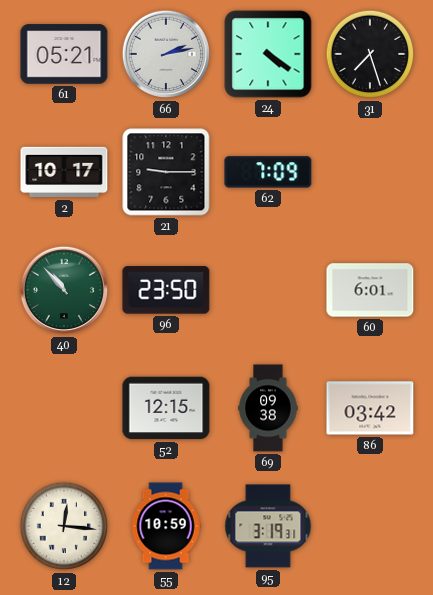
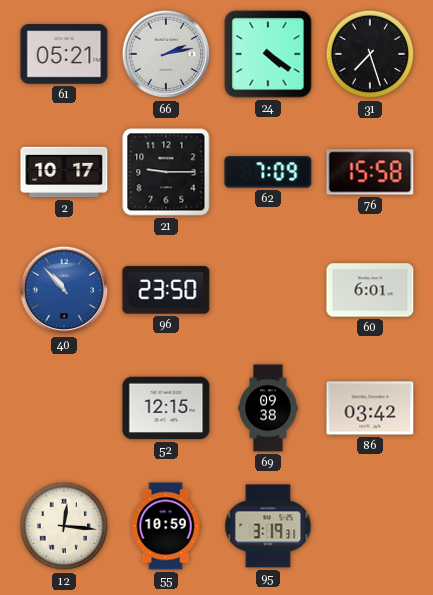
76: none -> 15:58 (370, 172)
40 dial: green -> blue (64, 290)
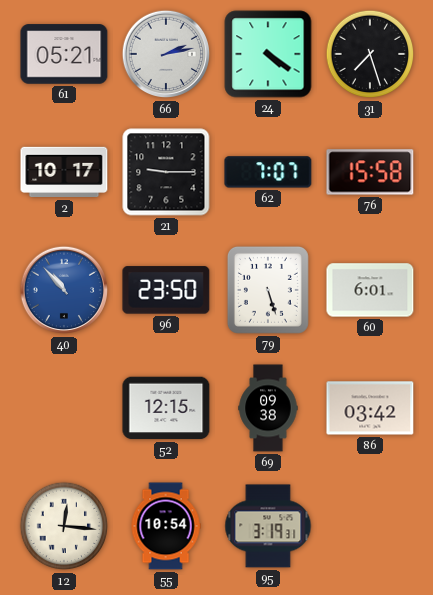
62: 7:09 -> 7:07 (268, 172)
79: none -> 5:27 (268, 290)
55: 10:59 -> 10:54 (166, 526)
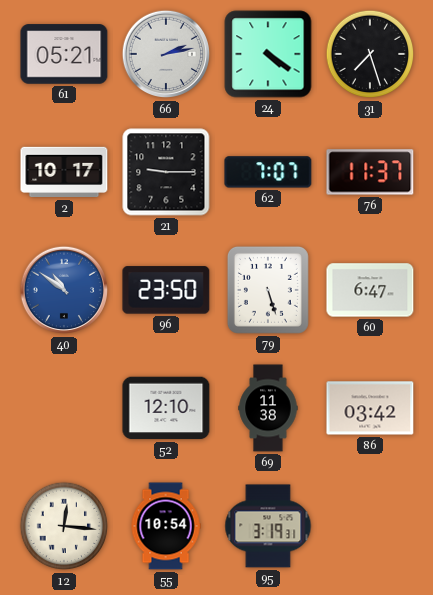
76: 15:58 -> 11:37 (370, 172)
40: 10:53 -> 10:51 (64, 290)
60: 6:01 -> 6:47 (370, 290)
52: 12:15 -> 12:10 (166, 408)
69: 09:38 -> 11:38 (268, 408)
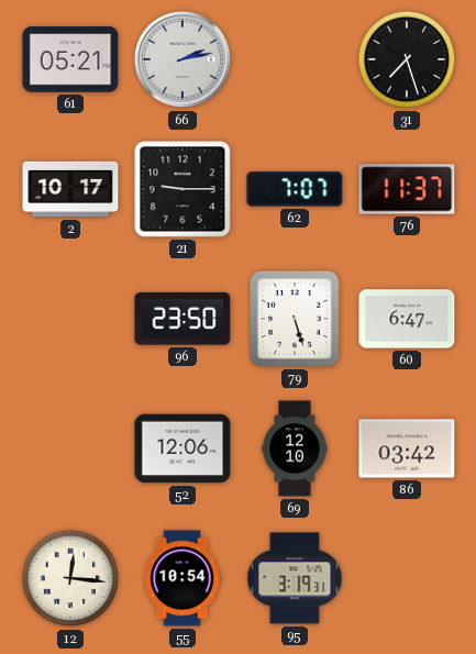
24: 4:21 -> none (268, 54)
40: 10:51 -> none (64, 290)
52: 12:10 -> 12:06 (182, 448)
69: 11:38 -> 12:10 (295, 448)
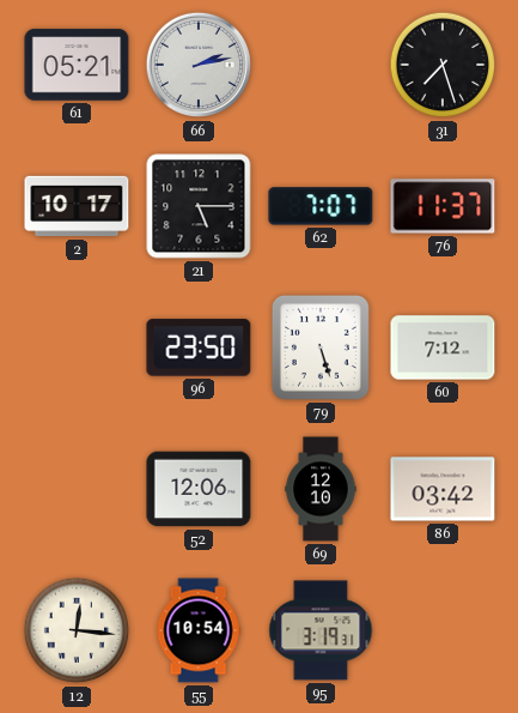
21: 9:15 -> 5:15 (199, 206)
60: 6:47 -> 7:12 (443, 348)
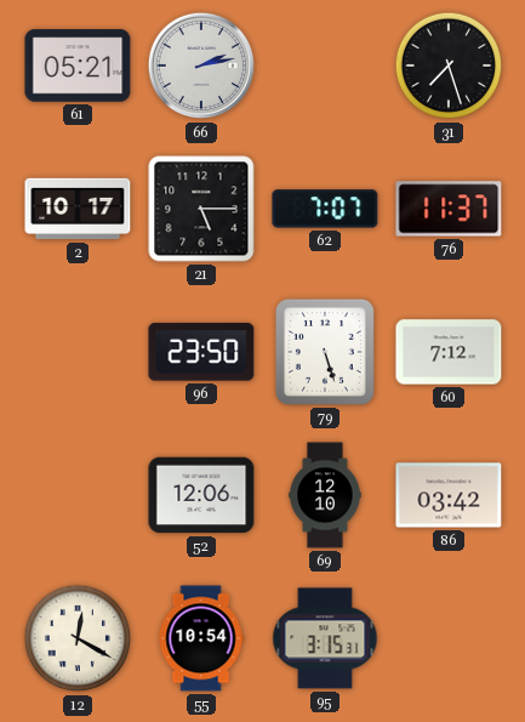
12: 12:16 -> 12:20 (78, 638)
95: 3:19 -> 3:15 (325, 638)
